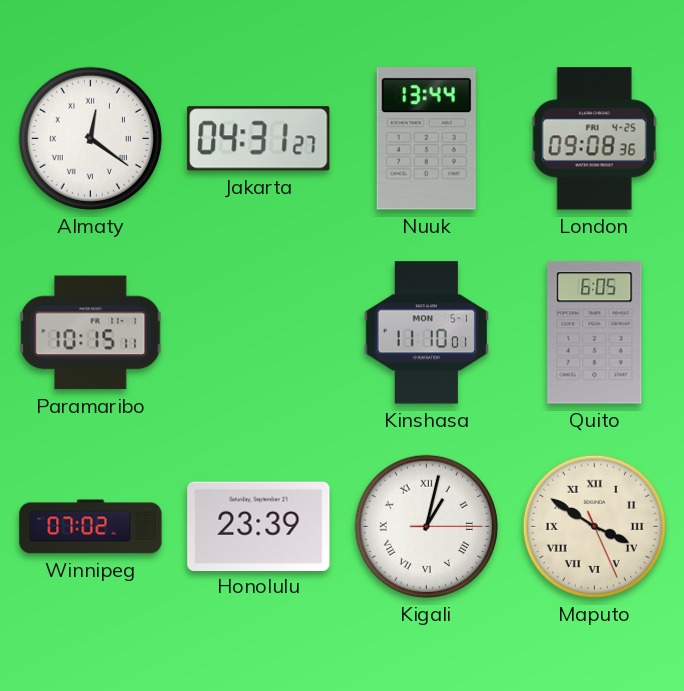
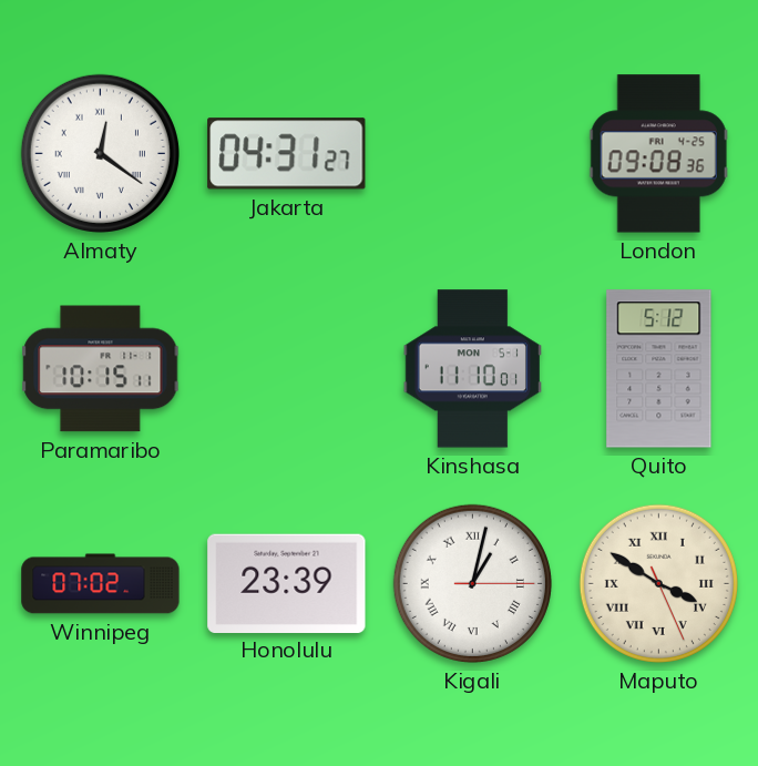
Nuuk: 13:44 -> none (426, 139)
Quito: 6:05 -> 5:12 (659, 369)
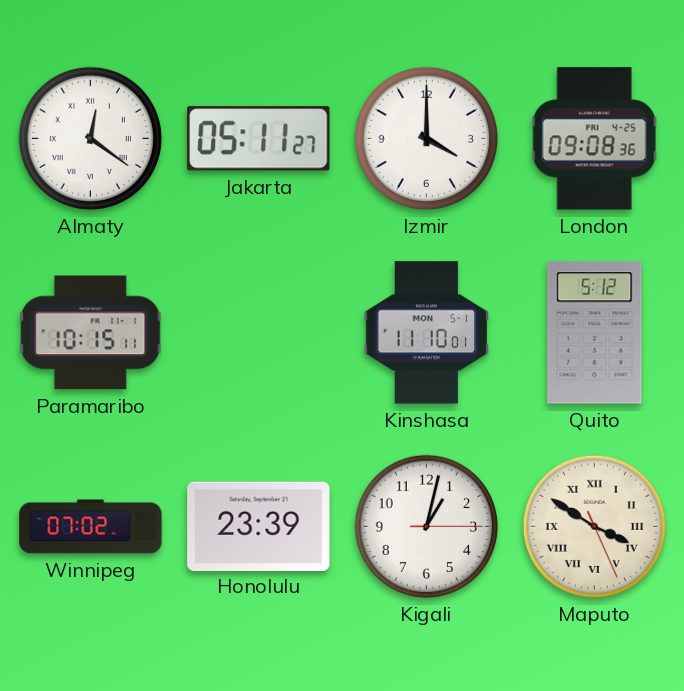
Jakarta: 04:31 -> 05:11 (259, 139)
Izmir: none -> 4:00 (426, 138)
Kigali numerals: Roman -> Arabic (426, 526)
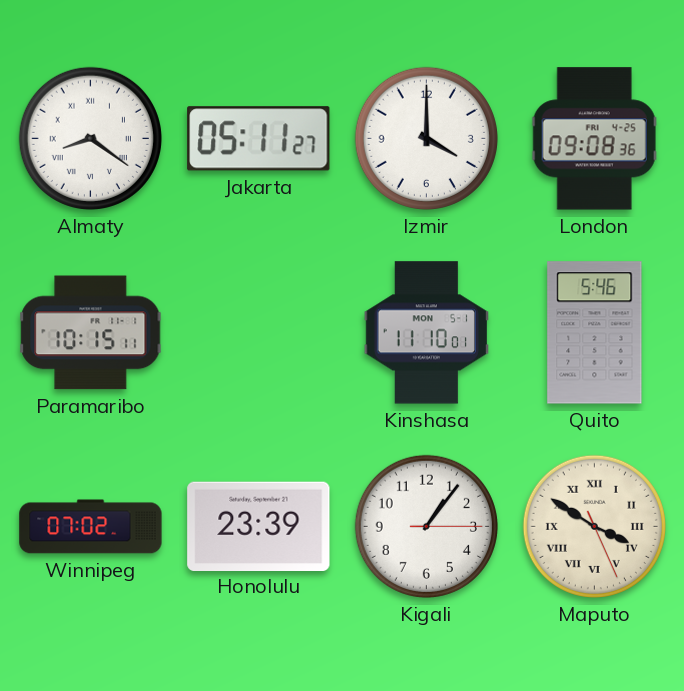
Almaty: 12:21 -> 8:21 (90, 138)
Quito: 5:12 -> 5:46 (595, 333)
Kigali: 1:02 -> 1:06 (426, 526)
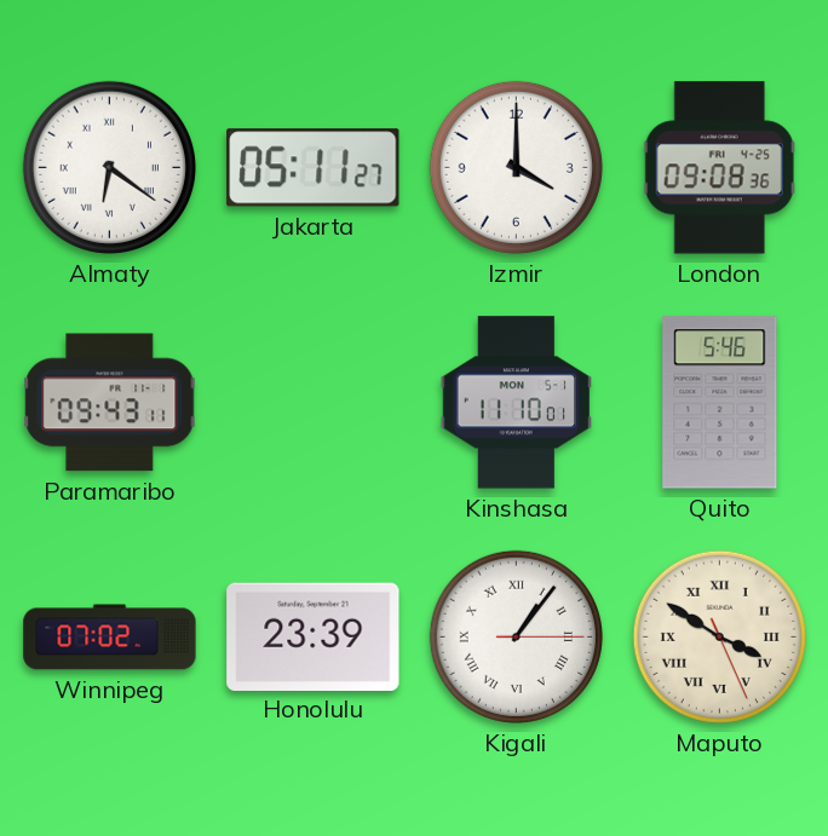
Almaty: 8:21 -> 6:21 (109, 167)
Paramaribo: 10:15 -> 09:43 (110, 403)
Kigali numerals: Arabic -> Roman (516, 636)
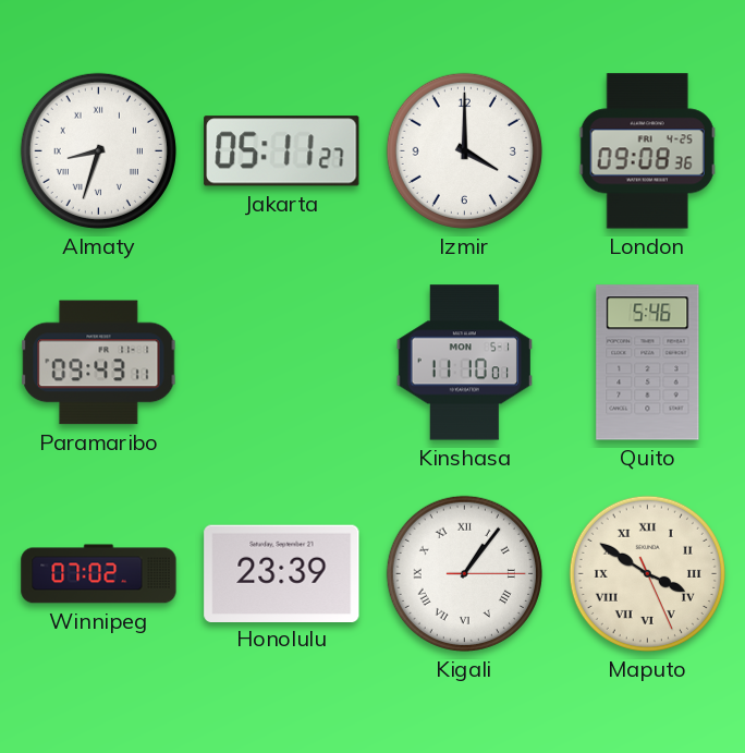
Almaty: 6:21 -> 8:33 (98, 150)
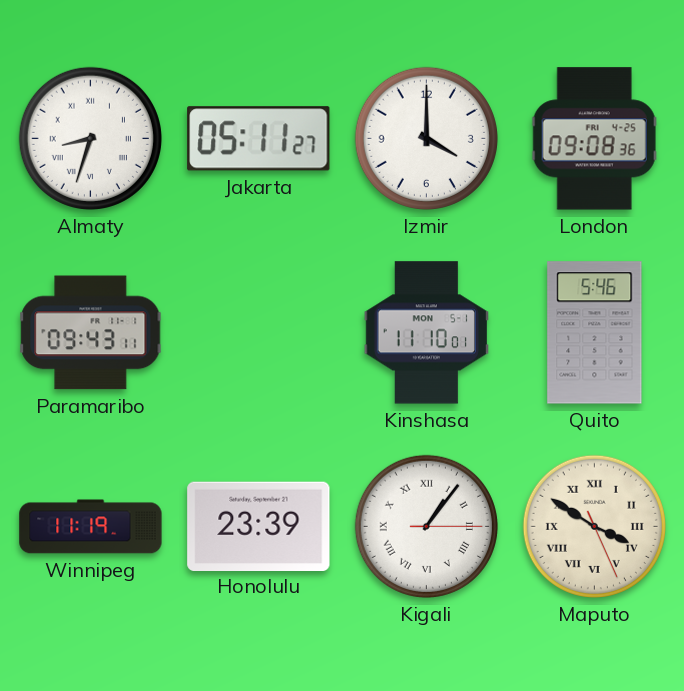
Winnipeg: 07:02 -> 11:19 (91, 527)
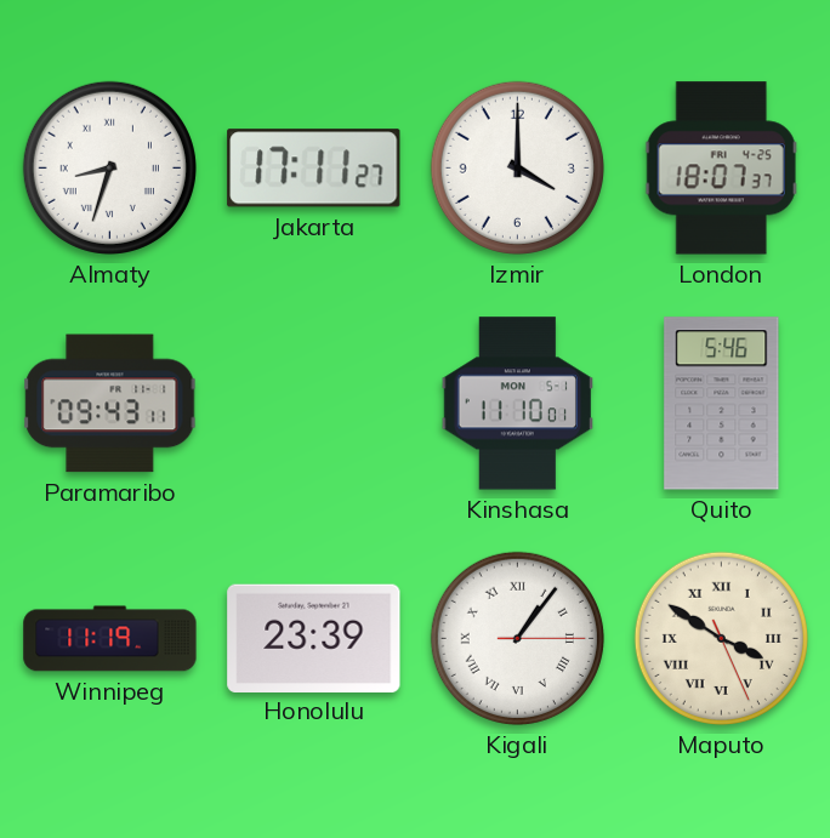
Jakarta: 05:11 -> 17:11 (314, 169)
London: 09:08 -> 18:07 (721, 169)
